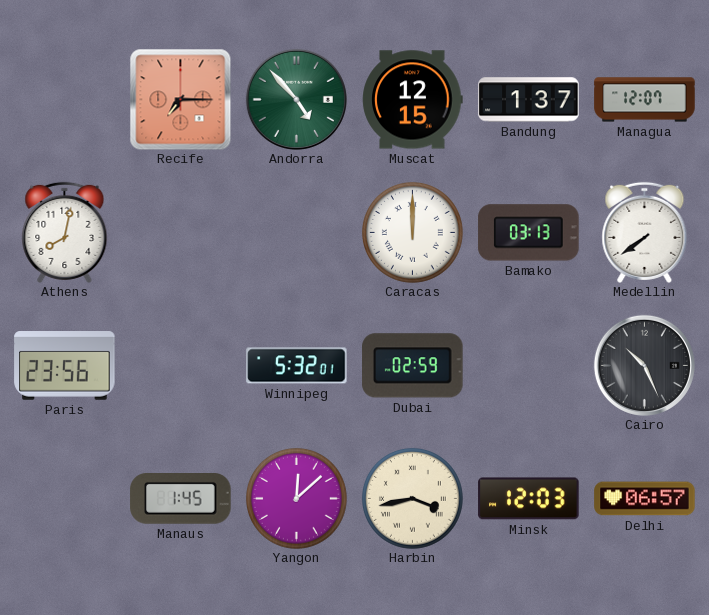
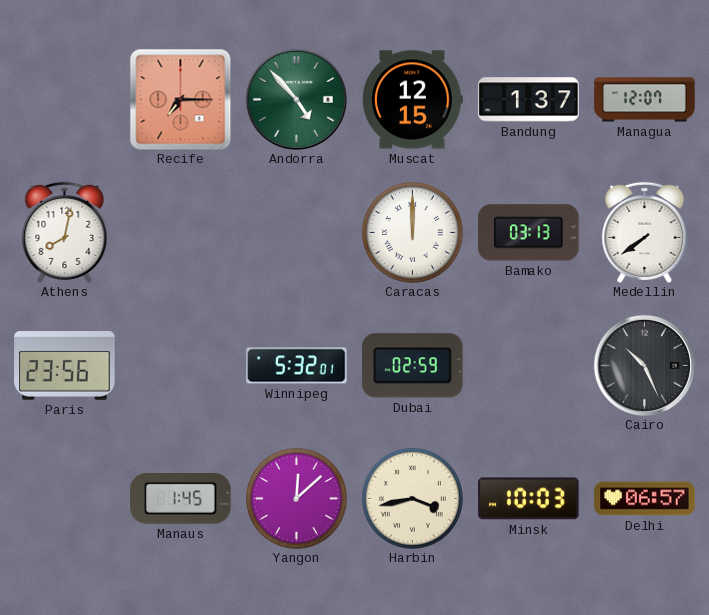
Minsk: 12:03 -> 10:03 (529, 499)
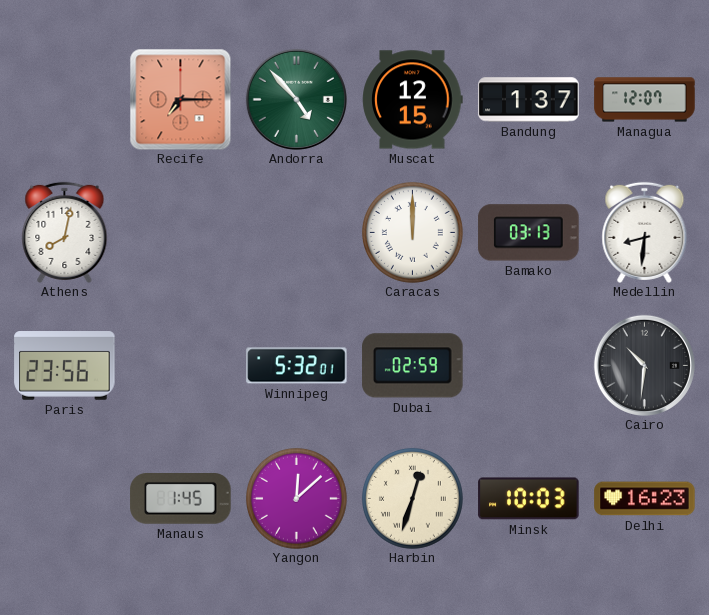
Medellin: 7:39 -> 8:31 (645, 232)
Cairo: 10:26 -> 10:31 (644, 365)
Harbin: 3:43 -> 12:33 (412, 498)
Delhi: 06:57 -> 16:23 (645, 499)
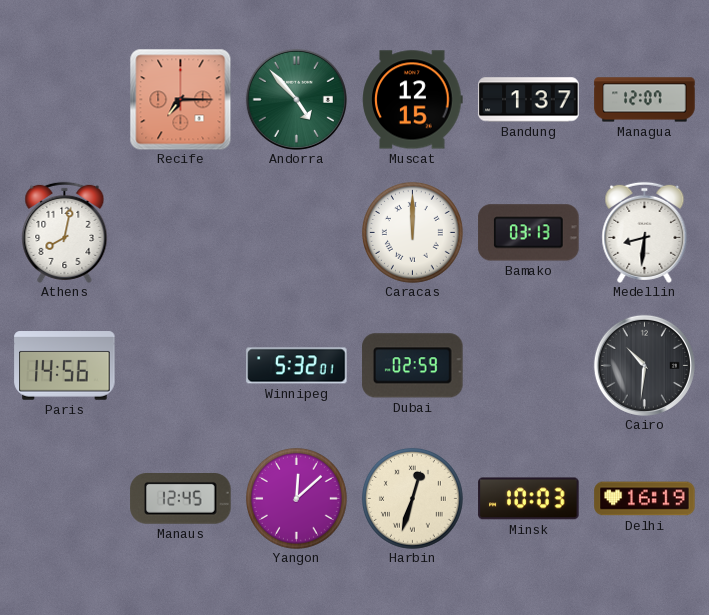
Paris: 23:56 -> 14:56 (65, 366)
Manaus: 1:45 -> 12:45 (181, 499)
Delhi: 16:23 -> 16:19 (645, 499)
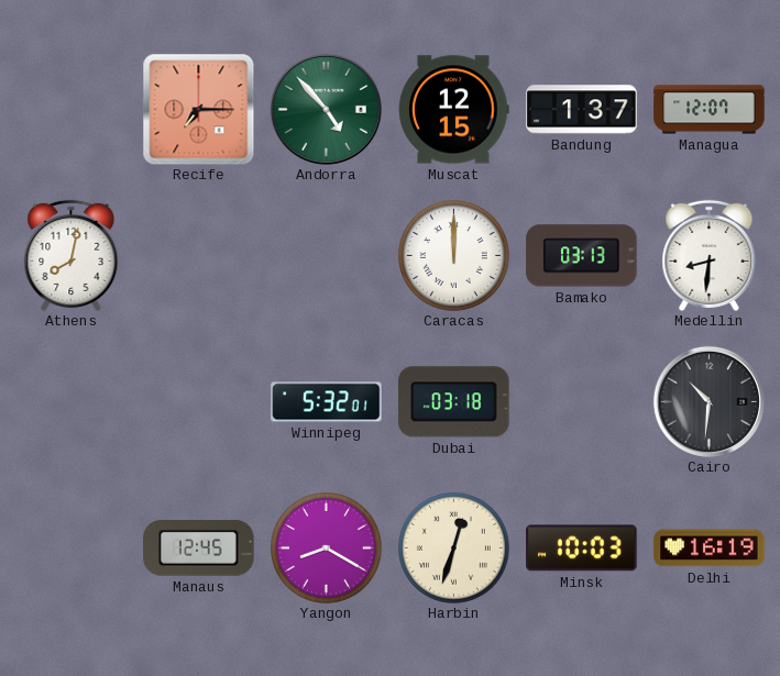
Paris: 14:56 -> none (65, 366)
Dubai: 02:59 -> 03:18 (454, 402)
Yangon: 12:08 -> 8:20 (326, 547)
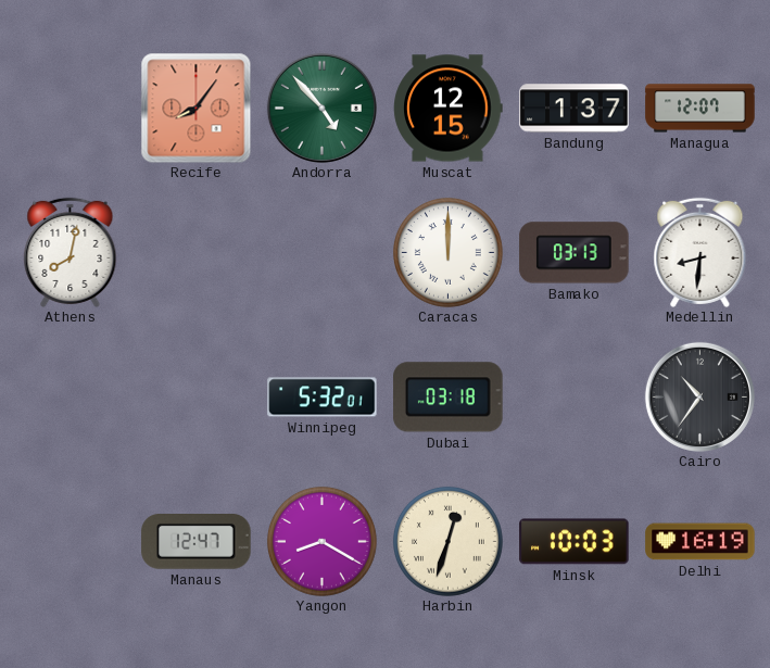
Recife: 7:15 -> 8:06 (195, 108)
Cairo: 10:31 -> 10:36 (699, 396)
Manaus: 12:45 -> 12:47 (197, 542)
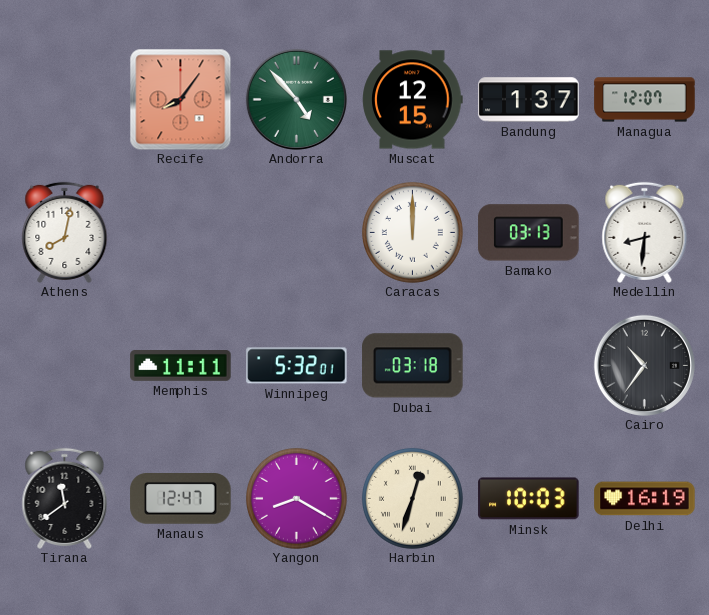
Memphis: none -> 11:11 (181, 366)
Tirana: none -> 11:39 (65, 498)
